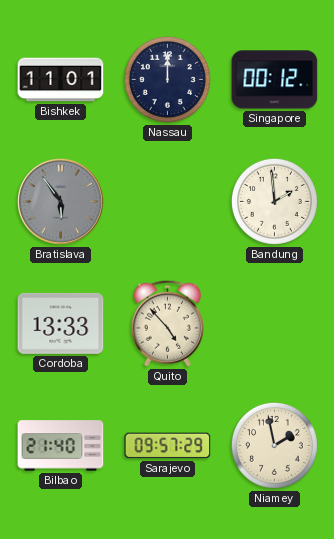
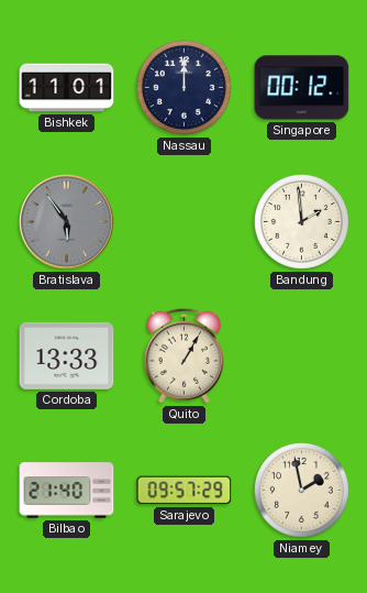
Quito: 4:53 -> 1:05 (183, 355)
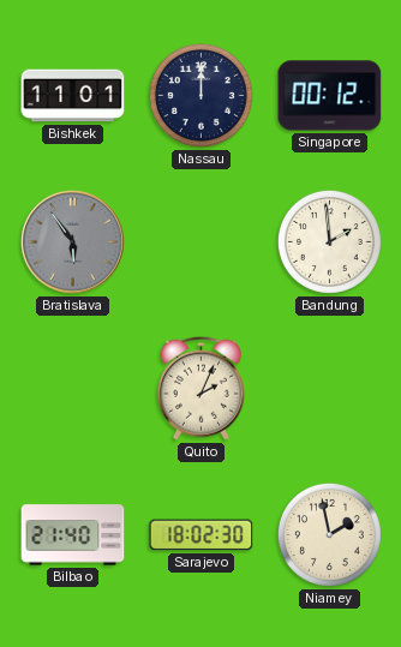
Cordoba: 13:33 -> none (67, 355)
Quito: 1:05 -> 2:04 (200, 388)
Sarajevo: 09:57 -> 18:02 (202, 535)
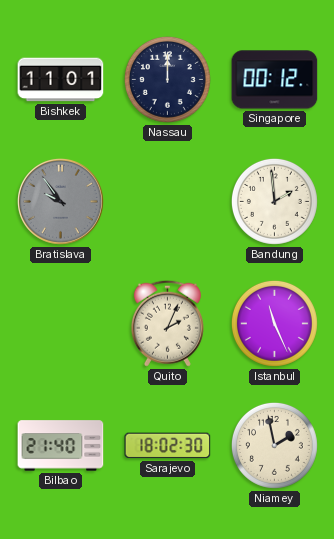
Bratislava: 5:54 -> 9:54 (61, 202)
Istanbul: none -> 11:26 (274, 323)
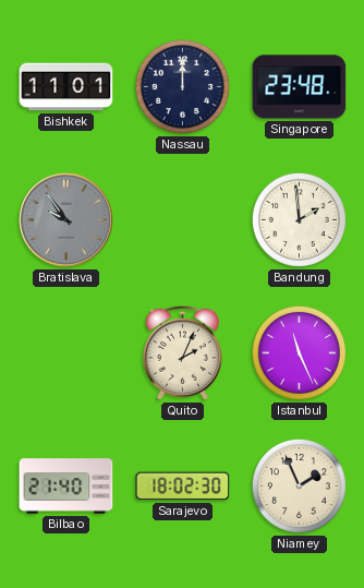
Singapore: 00:12 -> 23:48 (300, 87)
Niamey: 1:58 -> 1:56 (299, 485)
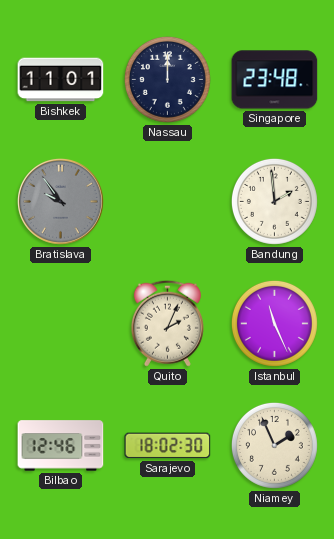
Bilbao: 21:40 -> 12:46 (61, 446)
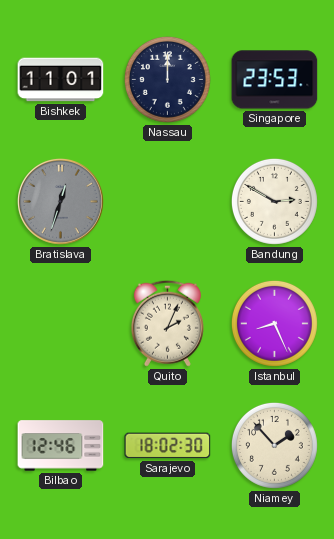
Singapore: 23:48 -> 23:53 (275, 80)
Bratislava: 9:54 -> 12:33 (61, 202)
Bandung: 1:59 -> 2:50 (274, 201)
Istanbul: 11:26 -> 8:26 (274, 323)
Niamey: 1:56 -> 1:53 (274, 445)
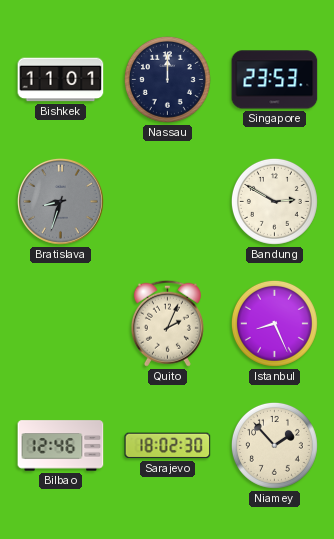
Bratislava: 12:33 -> 8:33 (61, 202)
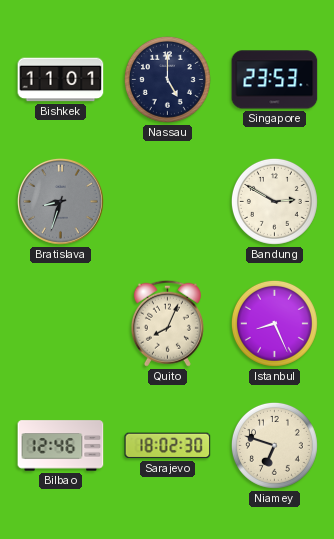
Nassau: 12:00 -> 5:00 (167, 79)
Quito: 2:04 -> 8:04 (167, 323)
Niamey: 1:53 -> 6:48 (274, 445)
